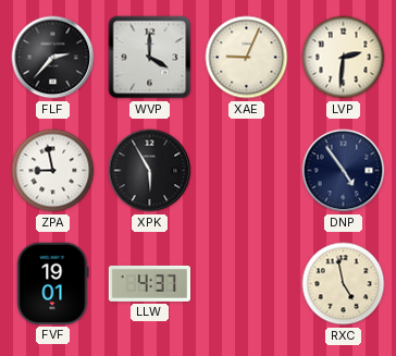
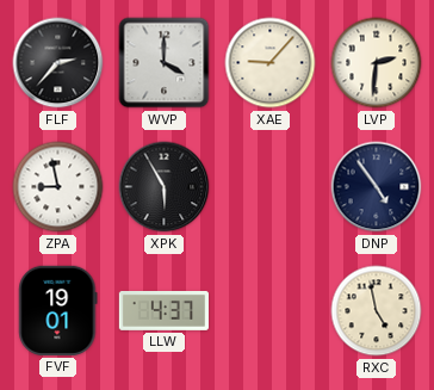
XAE: 9:04 -> 9:07 (271, 63)
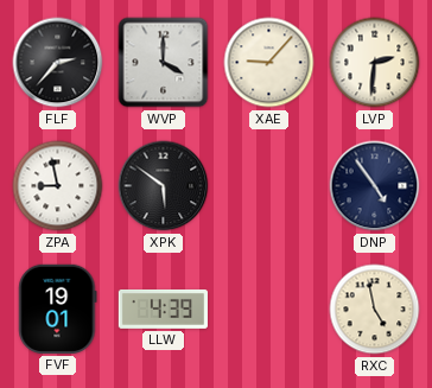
XPK: 5:55 -> 5:51 (164, 186)
LLW: 4:37 -> 4:39 (163, 309)
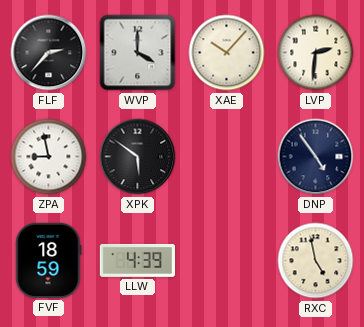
XAE: 9:07 -> 10:07 (227, 53)
FVF: 19:01 -> 18:59 (49, 260)
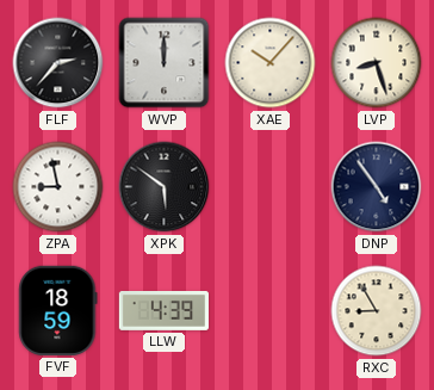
WVP: 4:00 -> 12:00 (165, 63)
LVP: 2:31 -> 8:27 (377, 63)
RXC: 4:58 -> 8:55 (377, 311)
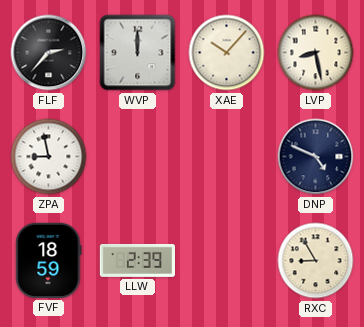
LVP: 8:27 -> 8:28 (316, 53)
XPK: 5:51 -> none (165, 187)
DNP: 4:54 -> 4:49 (316, 157)
LLW: 4:39 -> 2:39 (137, 260)
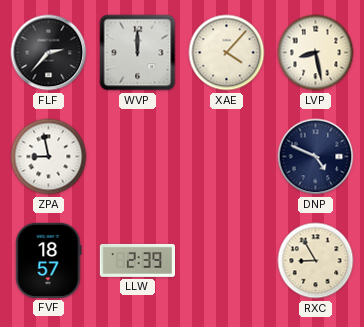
XAE: 10:07 -> 4:07 (227, 53)
FVF: 18:59 -> 18:57 (49, 260)
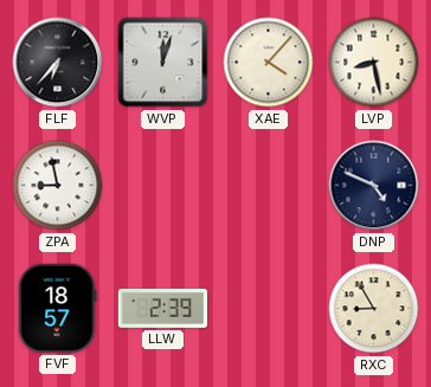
FLF: 2:37 -> 6:37 (58, 63)
WVP: 12:00 -> 12:03 (163, 63)
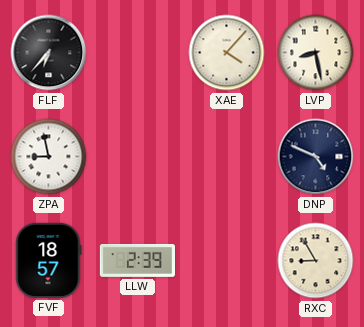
WVP: 12:03 -> none (163, 63)
